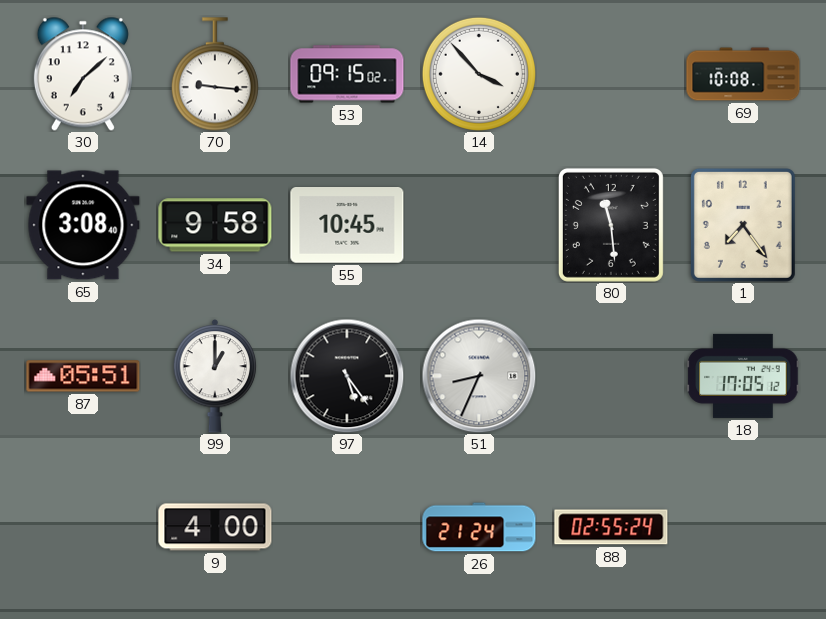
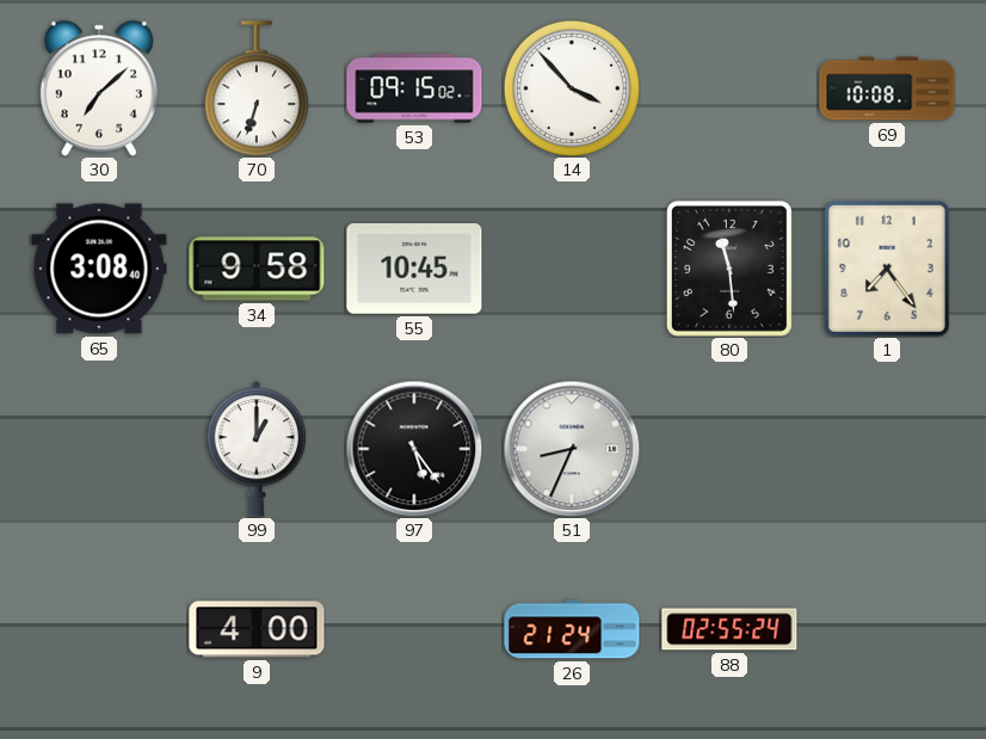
70: 9:16 -> 6:33 (257, 88)
87: 05:51 -> none (83, 376)
18: 17:05 -> none (743, 376)
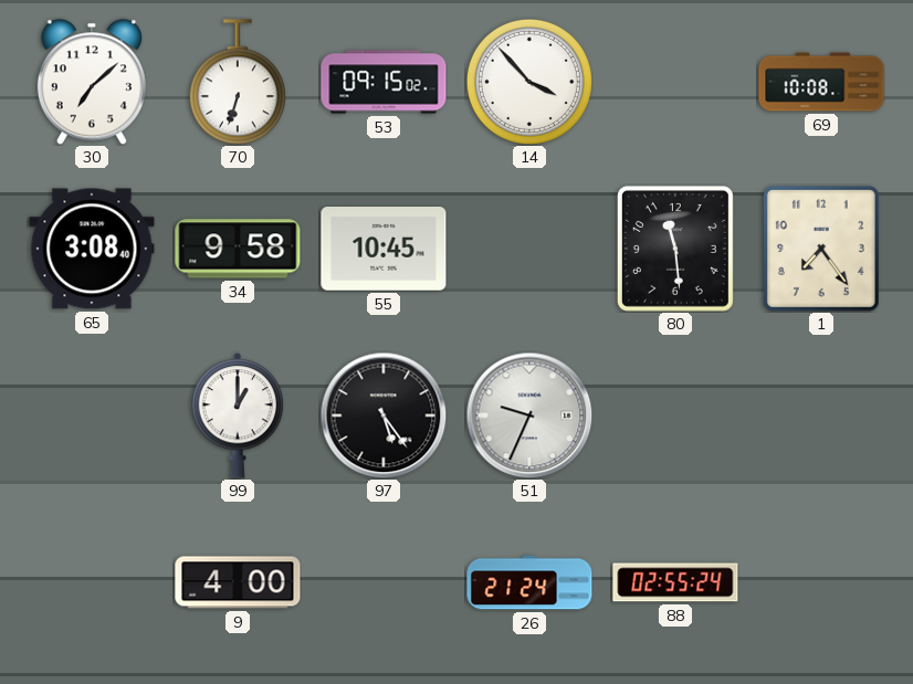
51: 8:34 -> 9:34 (529, 415)
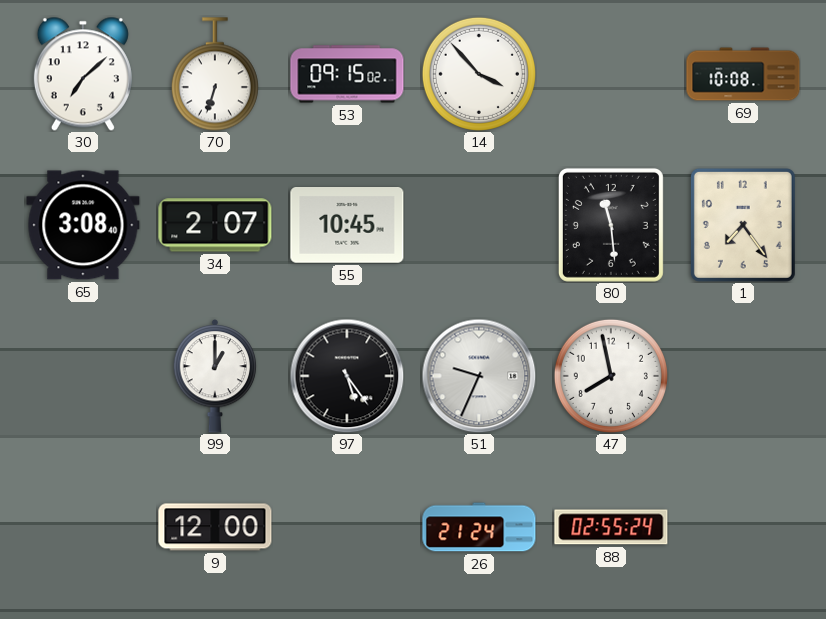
34: 9:58 -> 2:07 (215, 225)
47: none -> 7:58 (611, 376)
9: 4:00 -> 12:00 (215, 527)
